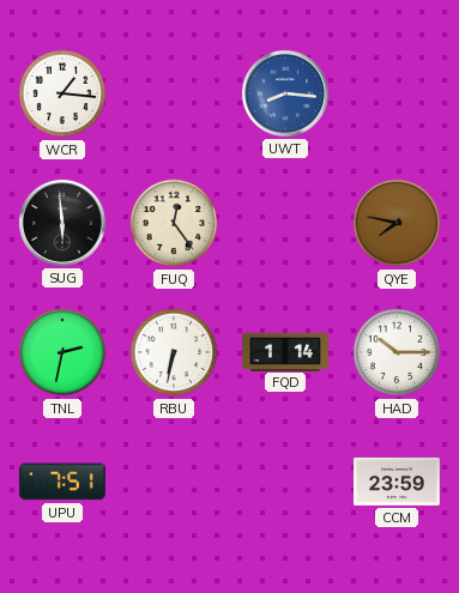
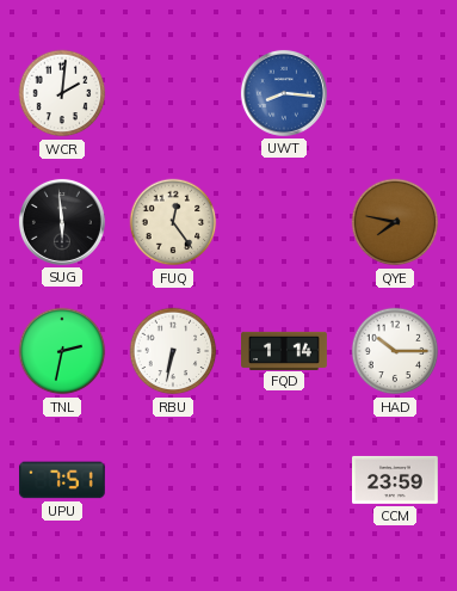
WCR: 1:16 -> 2:01 (62, 93)
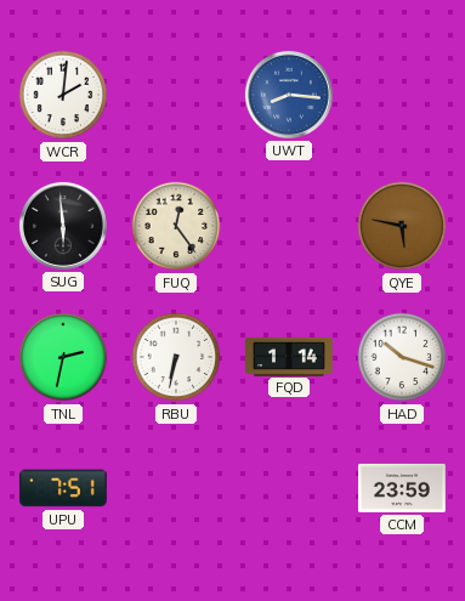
QYE: 7:47 -> 5:47 (402, 226)
HAD: 10:15 -> 10:18 (402, 357)
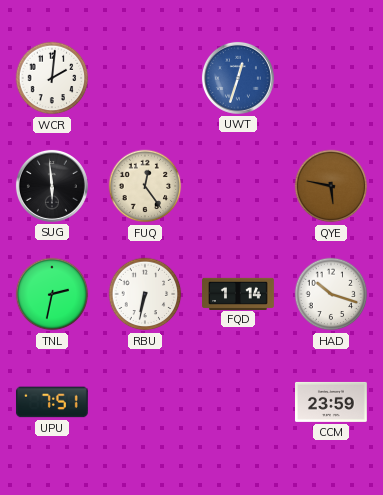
UWT: 8:16 -> 12:33 (238, 78)
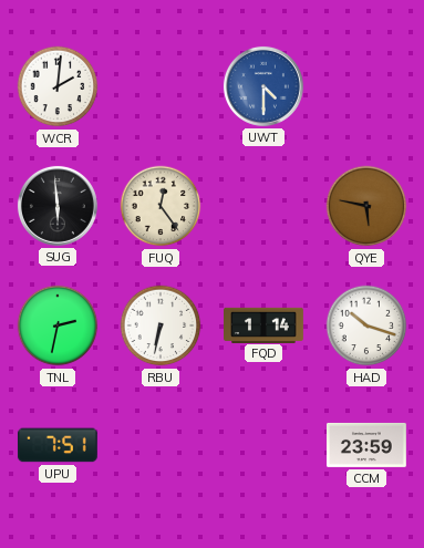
UWT: 12:33 -> 4:30 (263, 86)
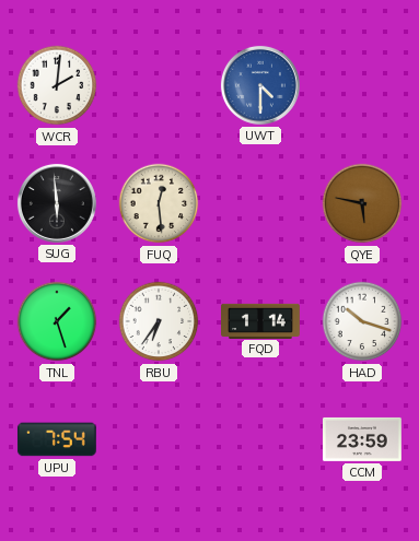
FUQ: 12:24 -> 12:29 (159, 203)
TNL: 2:32 -> 1:27 (57, 321)
RBU: 6:32 -> 6:36 (159, 321)
UPU: 7:51 -> 7:54 (57, 439)
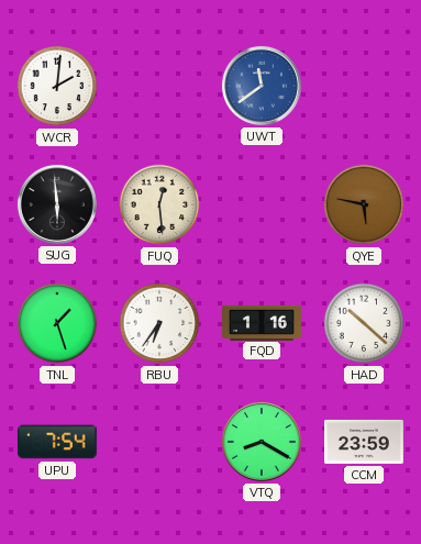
UWT: 4:30 -> 11:39 (262, 86)
FQD: 1:14 -> 1:16 (263, 322)
HAD: 10:18 -> 10:22 (364, 323)
VTQ: none -> 8:20 (262, 442)
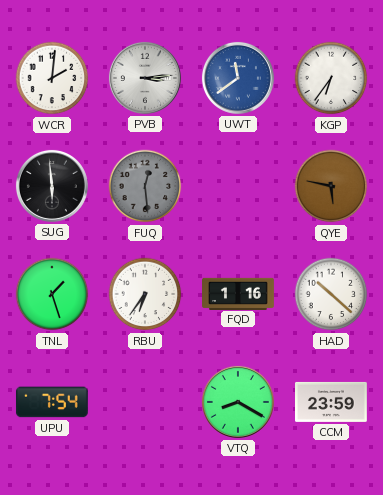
PVB: none -> 3:14 (145, 78)
KGP: none -> 6:36 (331, 78)
FUQ dial: cream -> grey (145, 186)
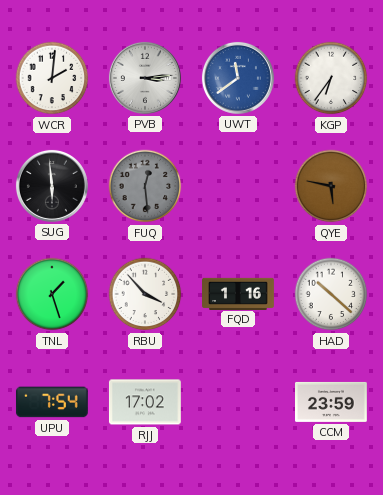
RBU: 6:36 -> 3:53 (145, 294)
RJJ: none -> 17:02 (145, 402)
VTQ: 8:20 -> none (238, 402)
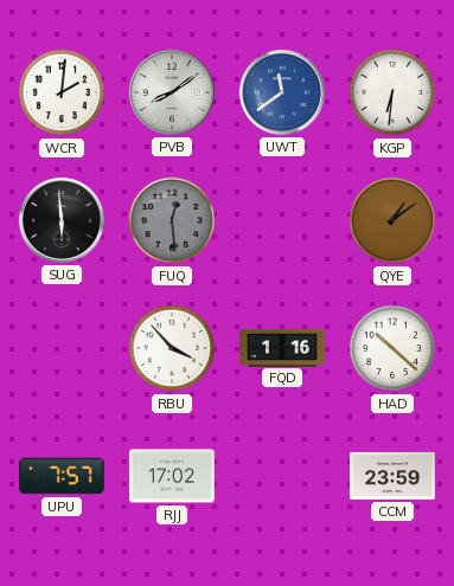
PVB: 3:14 -> 8:09 (172, 92)
KGP: 6:36 -> 6:31 (392, 92)
QYE: 5:47 -> 1:09 (392, 220)
TNL: 1:27 -> none (52, 294)
UPU: 7:54 -> 7:57 (62, 476)
